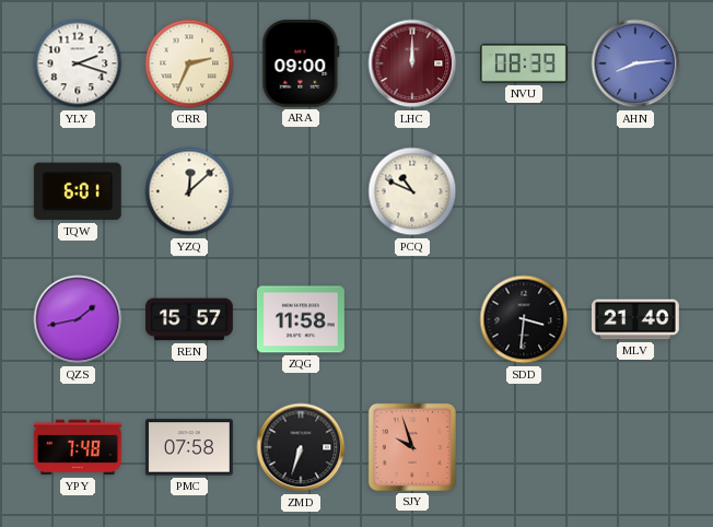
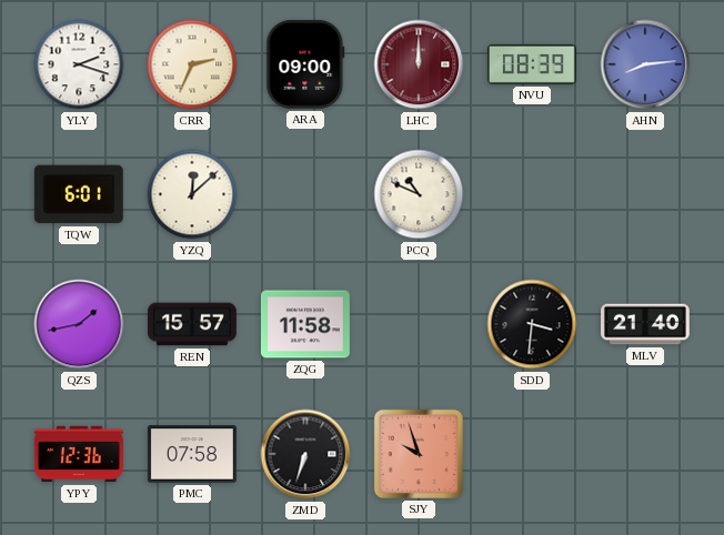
YPY: 7:48 -> 12:36 (80, 454)
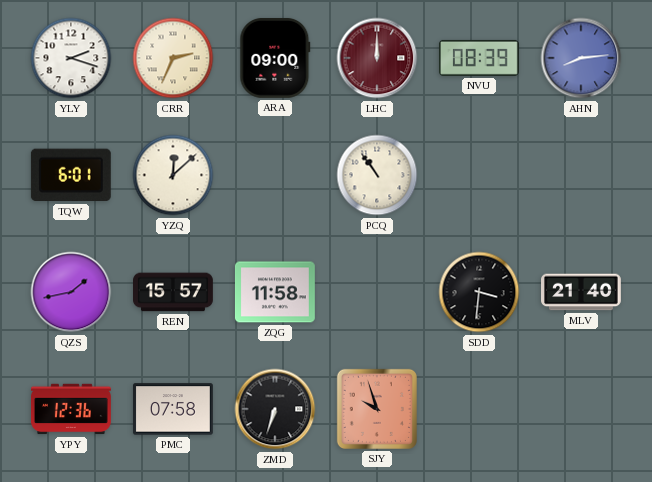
PCQ: 10:49 -> 10:54 (377, 175)
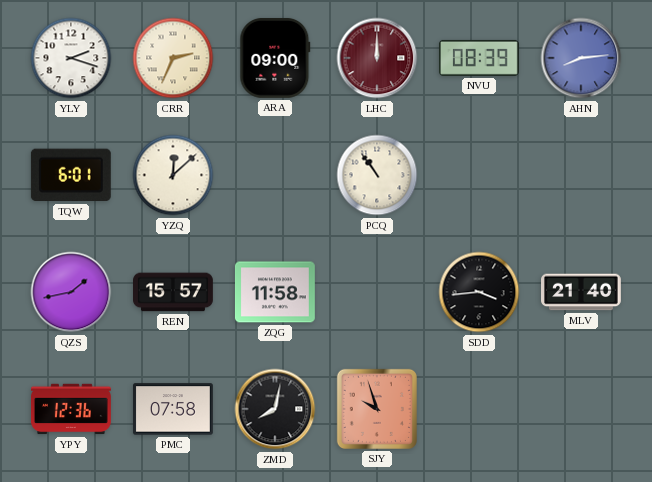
SDD: 3:31 -> 3:44 (479, 292)
ZMD: 6:33 -> 8:02 (275, 409)
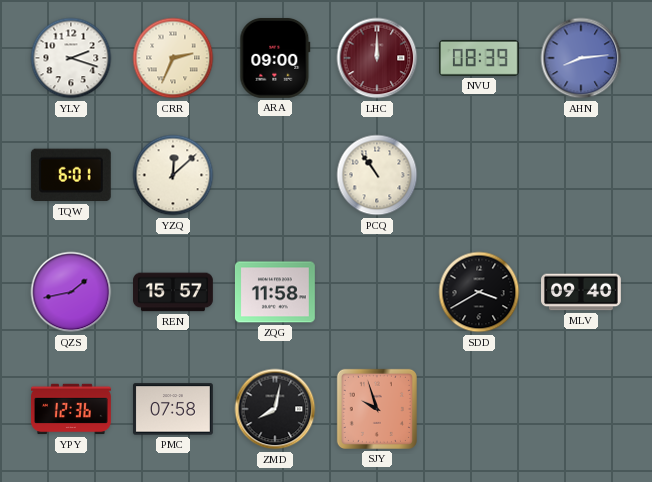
SDD: 3:44 -> 3:40 (479, 292)
MLV: 21:40 -> 09:40 (582, 292)
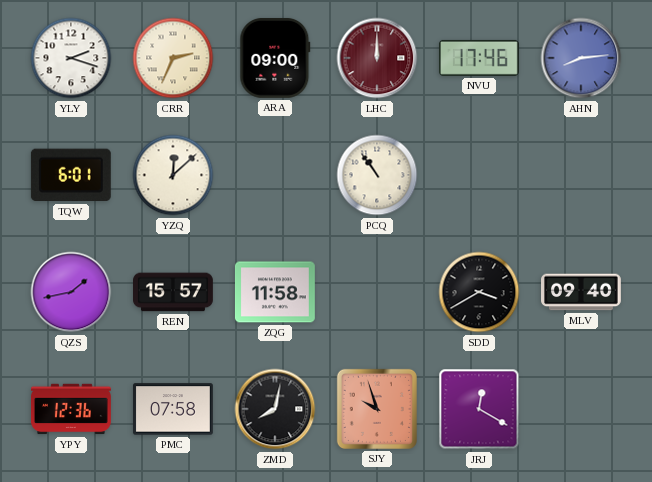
NVU: 08:39 -> 17:46 (479, 58)
JRJ: none -> 12:20 (479, 409)
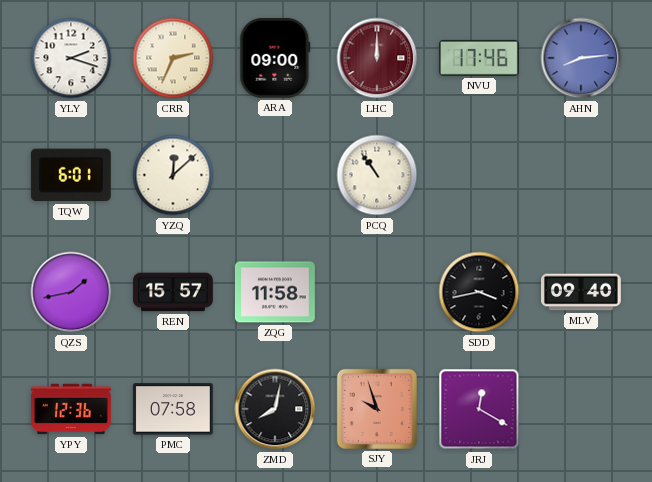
SDD: 3:40 -> 3:43 (479, 292)
